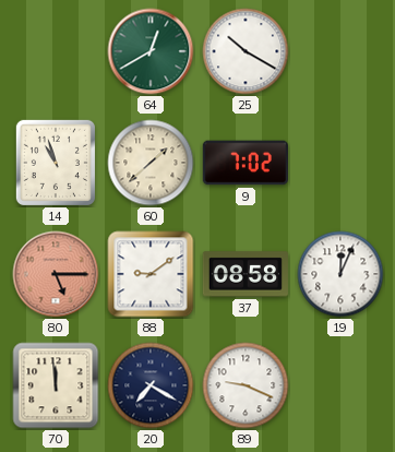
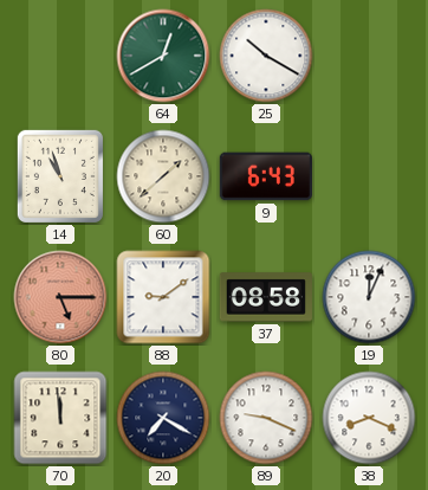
9: 7:02 -> 6:43 (266, 176)
38: none -> 8:19 (369, 418)
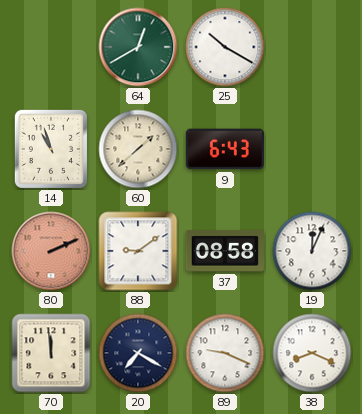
80: 5:15 -> 2:11 (51, 251)
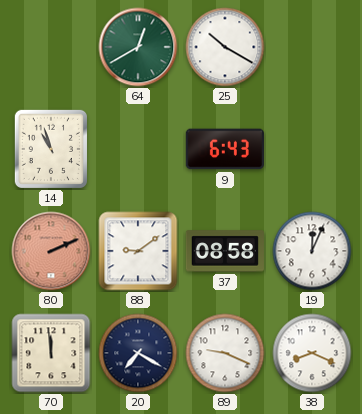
60: 1:38 -> none (138, 149)
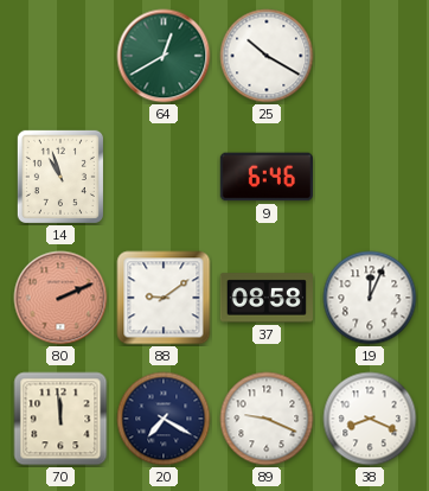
9: 6:43 -> 6:46 (267, 177)
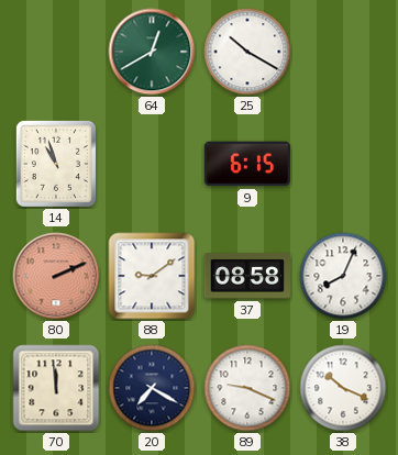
9: 6:46 -> 6:15 (247, 164)
19: 12:04 -> 8:04 (343, 276)
38: 8:19 -> 10:19 (343, 388)
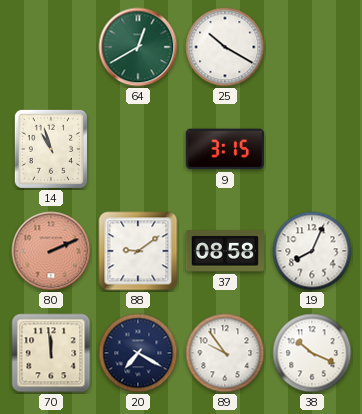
9: 6:15 -> 3:15 (225, 149)
89: 9:19 -> 9:54 (225, 353)
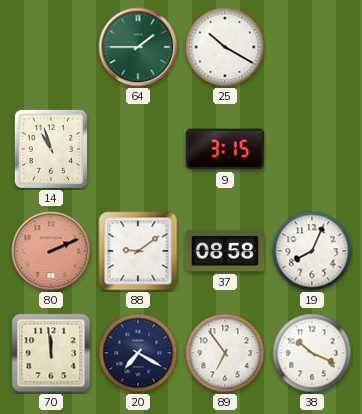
64: 12:40 -> 1:45 (138, 47)
89: 9:54 -> 6:54 (225, 353)
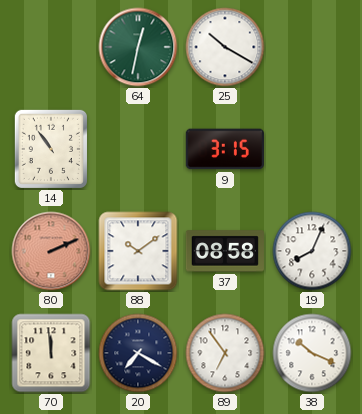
64: 1:45 -> 12:32 (138, 47)
14: 10:57 -> 10:54 (51, 149)
88: 9:09 -> 10:09 (138, 251)
